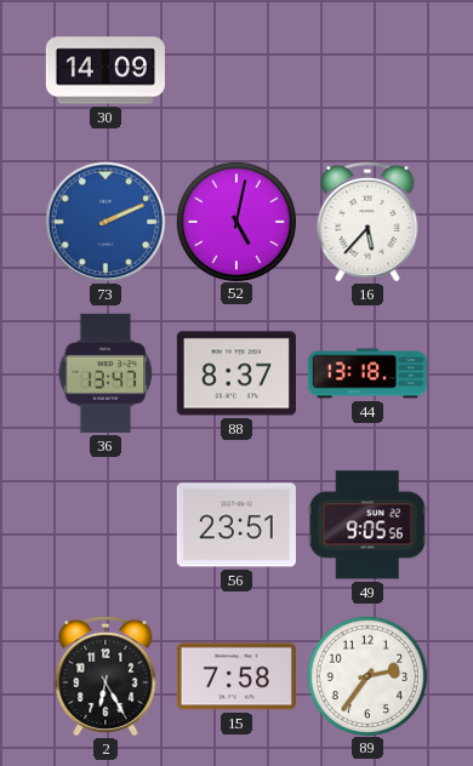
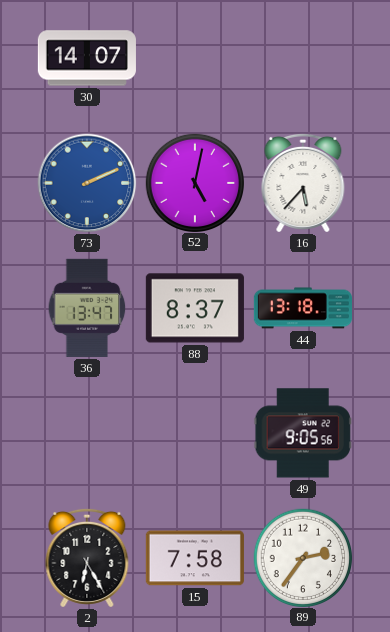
30: 14:09 -> 14:07 (87, 58)
56: 23:51 -> none (236, 525)
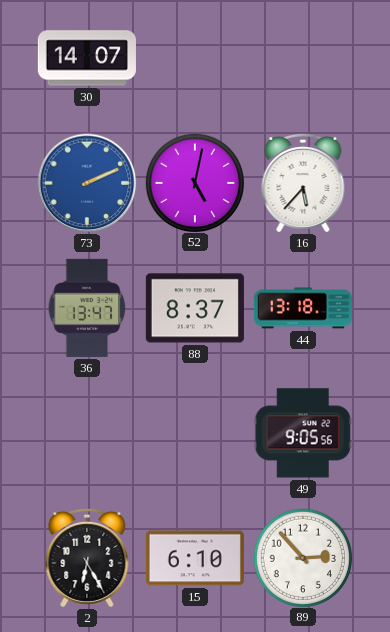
15: 7:58 -> 6:10 (195, 558)
89: 2:36 -> 2:53 (302, 557)
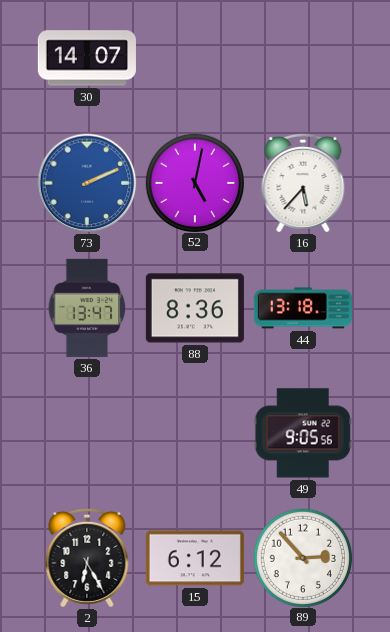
88: 8:37 -> 8:36 (195, 308)
15: 6:10 -> 6:12 (195, 558)
